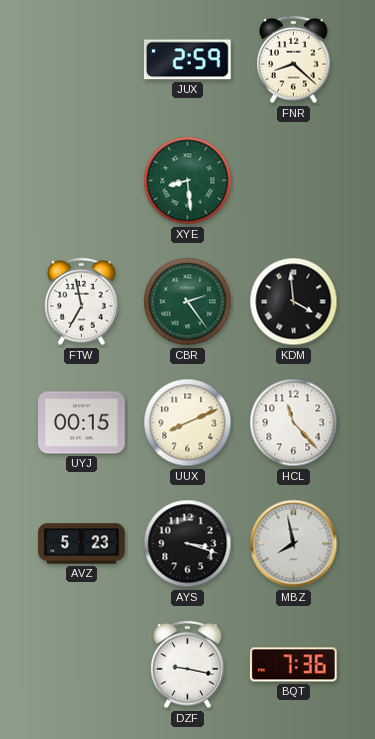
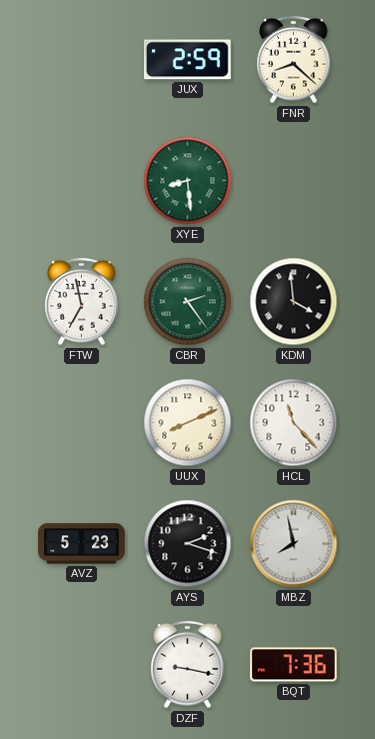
UYJ: 00:15 -> none (82, 423)
AYS: 3:18 -> 2:18 (188, 544)
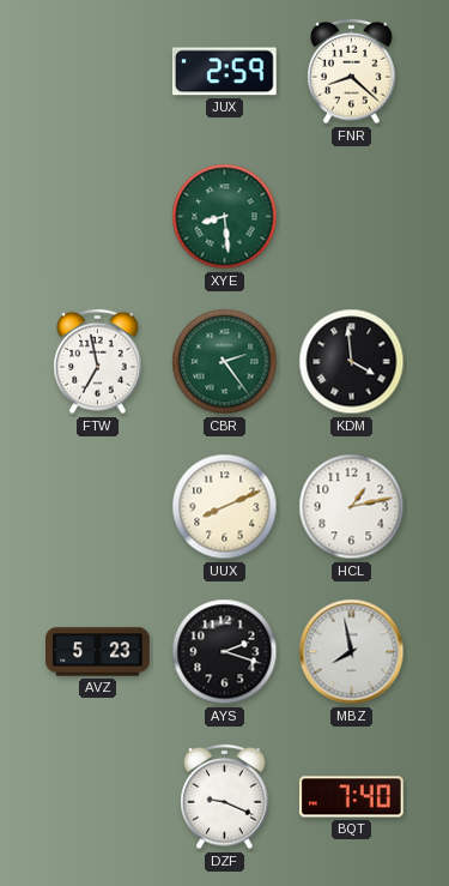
HCL: 11:23 -> 1:13 (352, 507)
DZF: 9:17 -> 9:19 (225, 797)
BQT: 7:36 -> 7:40 (351, 797)
